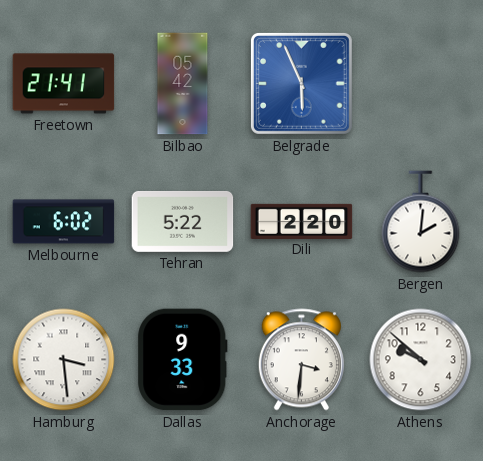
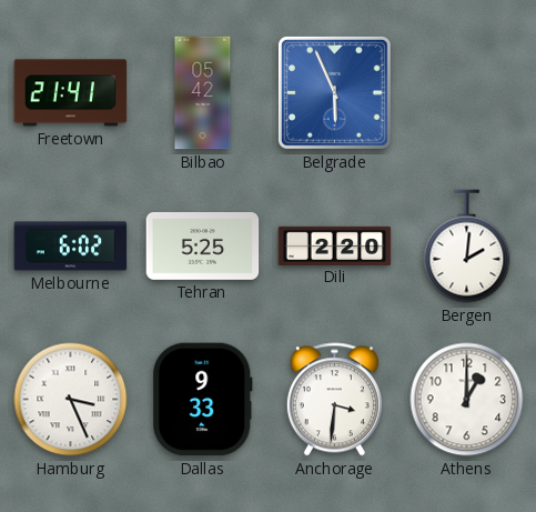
Tehran: 5:22 -> 5:25 (203, 245)
Hamburg: 3:29 -> 3:26 (71, 400)
Athens: 9:52 -> 1:00 (467, 400)
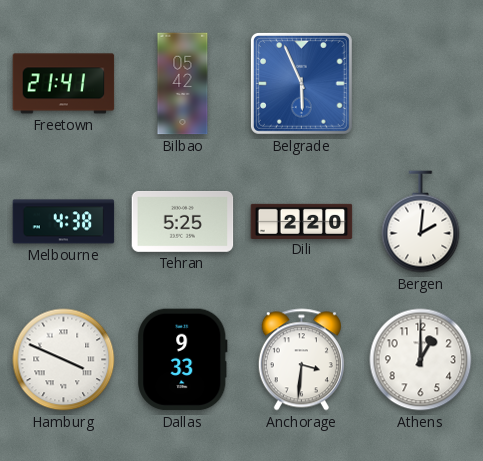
Melbourne: 6:02 -> 4:38 (64, 222)
Hamburg: 3:26 -> 3:49 (64, 360)
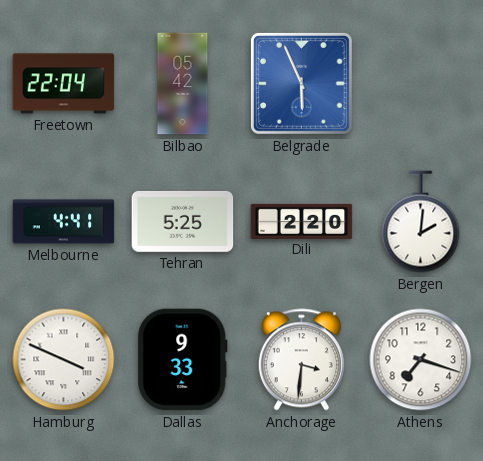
Freetown: 21:41 -> 22:04 (64, 84)
Melbourne: 4:38 -> 4:41 (64, 222)
Athens: 1:00 -> 7:18 (421, 360)
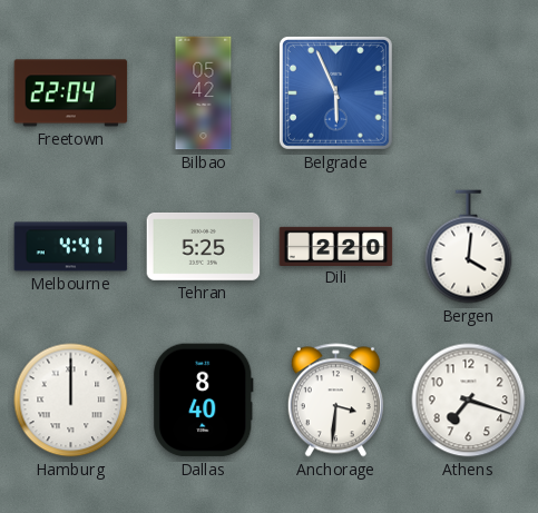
Bergen: 2:01 -> 4:01 (469, 247)
Hamburg: 3:49 -> 12:00 (71, 401)
Dallas: 9:33 -> 8:40 (204, 401)
